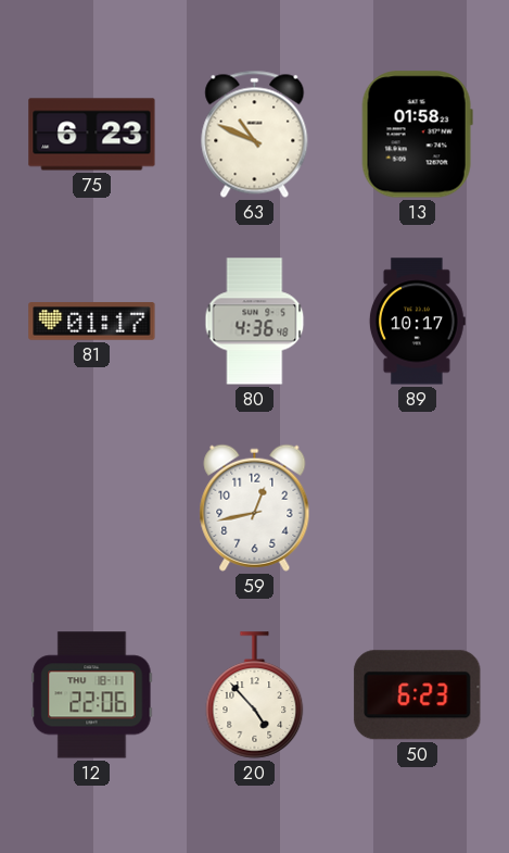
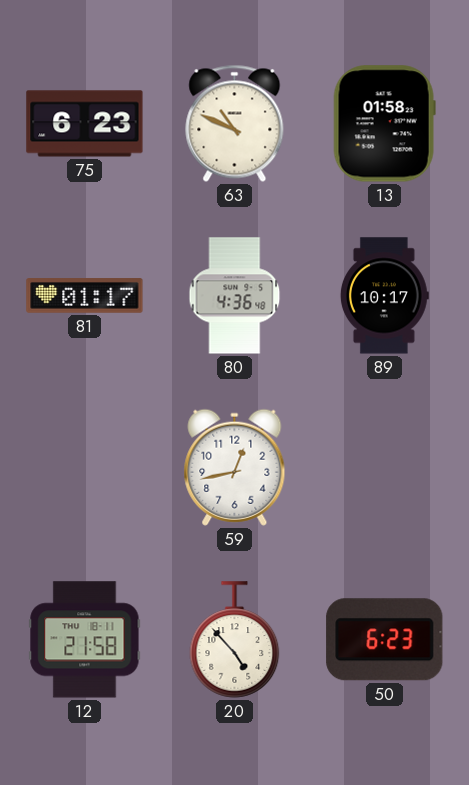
12: 22:06 -> 21:58 (85, 640)
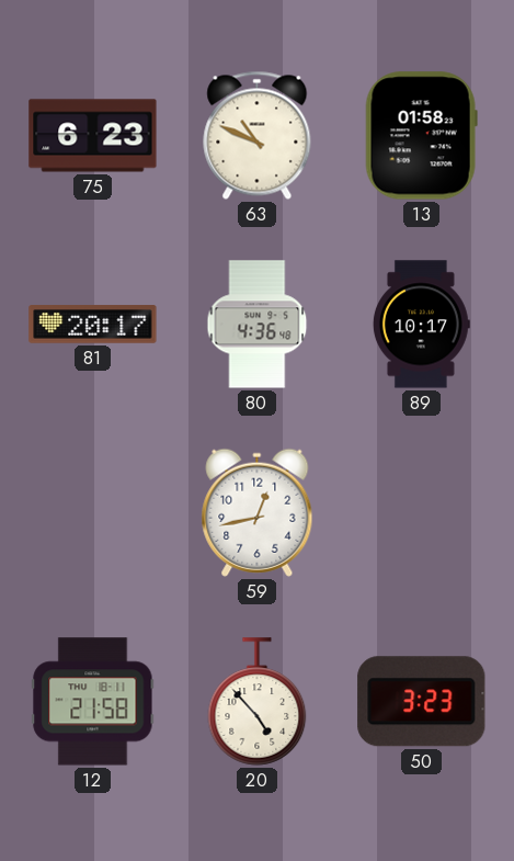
81: 01:17 -> 20:17 (93, 325)
50: 6:23 -> 3:23 (422, 702)
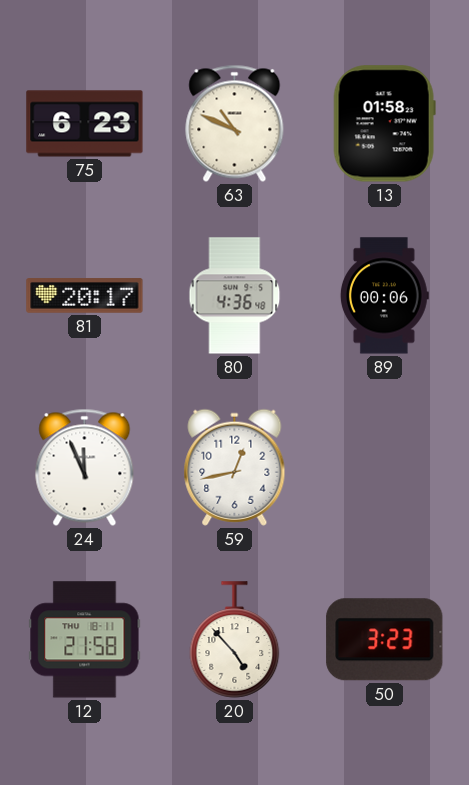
89: 10:17 -> 00:06 (384, 296)
24: none -> 11:56 (85, 467)
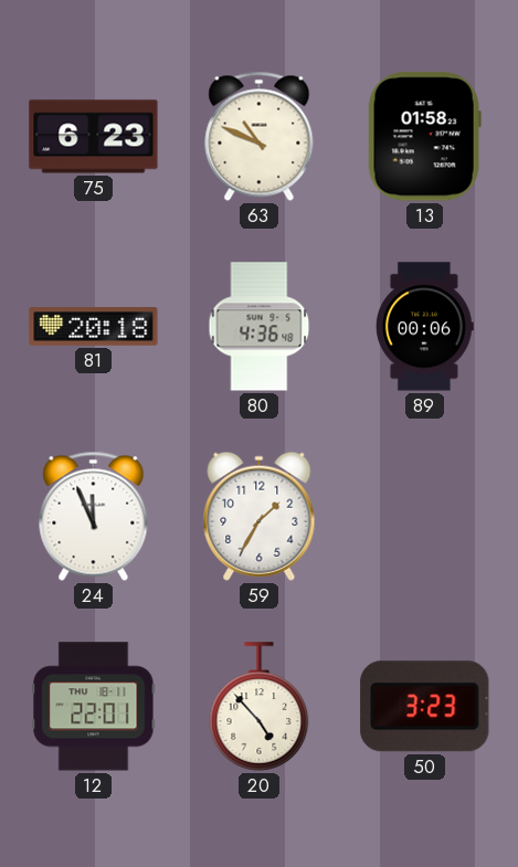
81: 20:17 -> 20:18 (94, 327)
59: 12:43 -> 1:35 (260, 516)
12: 21:58 -> 22:01 (94, 707)
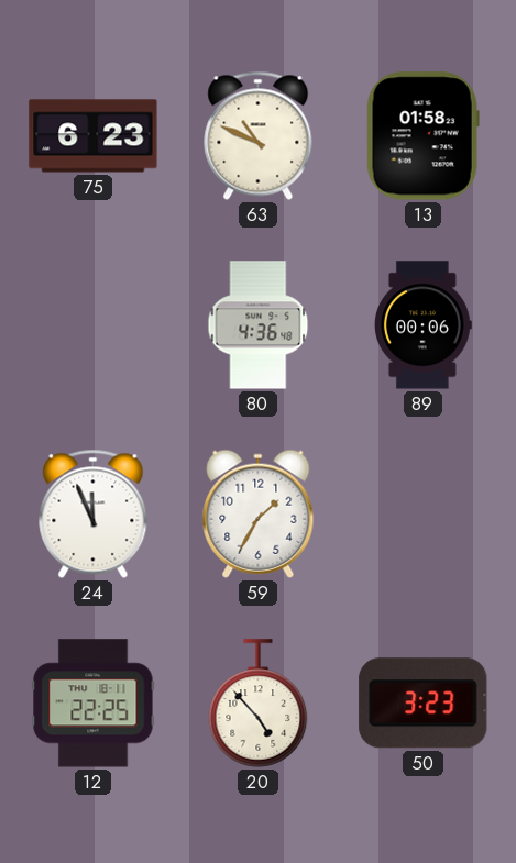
81: 20:18 -> none (94, 327)
12: 22:01 -> 22:25 (94, 704)
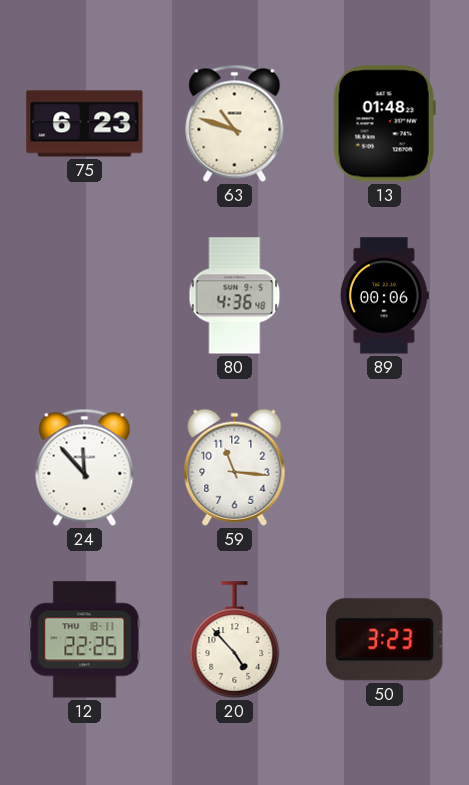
63: 10:49 -> 10:48 (235, 123)
13: 01:58 -> 01:48 (384, 124)
24: 11:56 -> 11:53 (85, 467)
59: 1:35 -> 11:16 (235, 467)
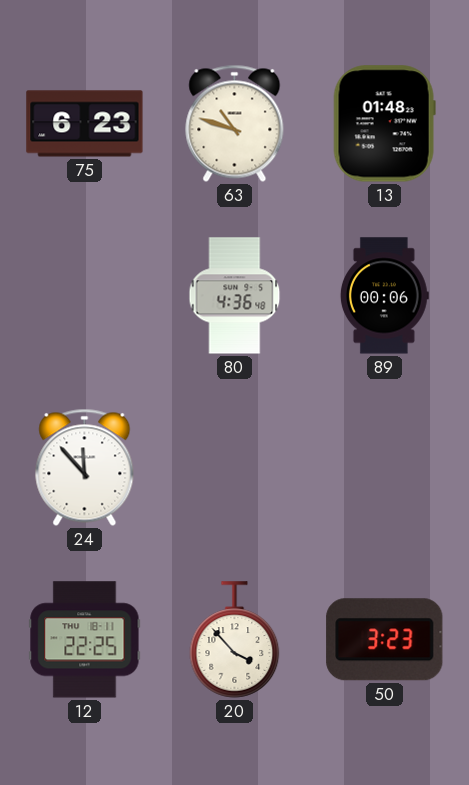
59: 11:16 -> none (235, 467)
20: 4:53 -> 3:53 (235, 640)
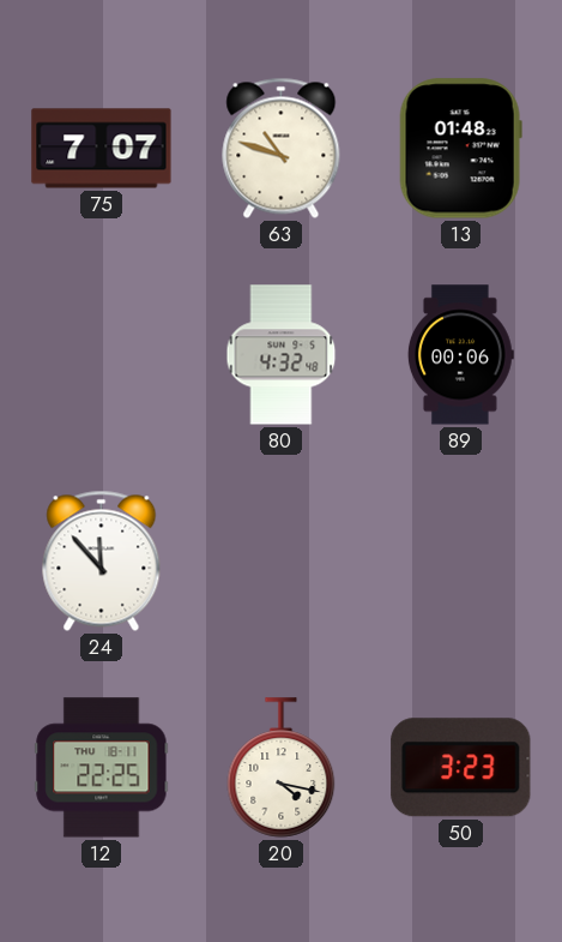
75: 6:23 -> 7:07 (102, 149)
80: 4:36 -> 4:32 (282, 355)
20: 3:53 -> 4:17 (282, 768)
